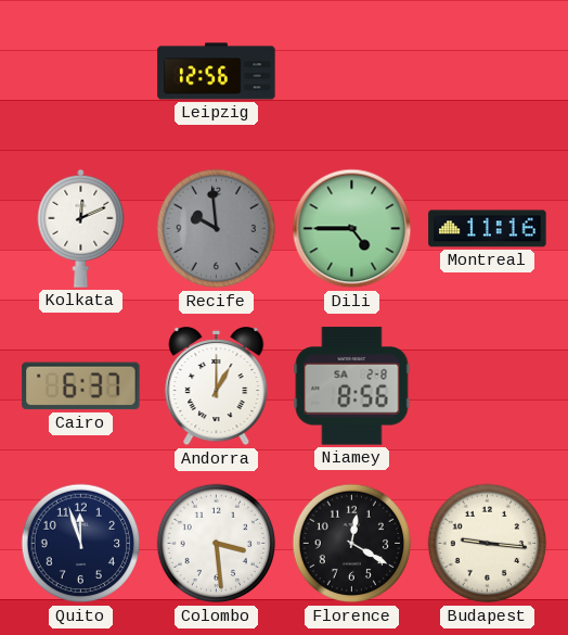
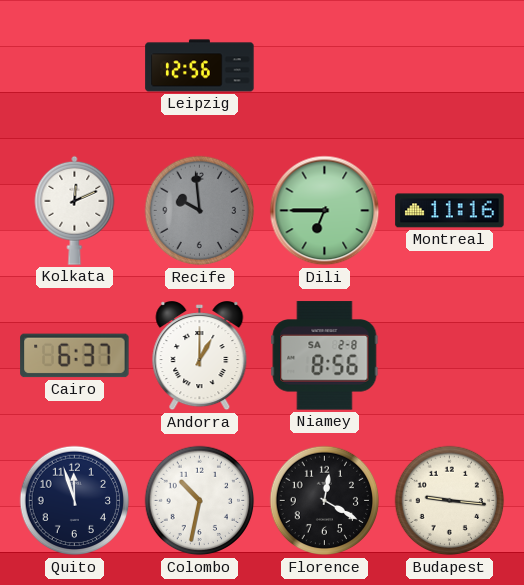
Dili: 4:45 -> 6:45 (325, 211)
Colombo: 3:29 -> 10:32 (200, 501)
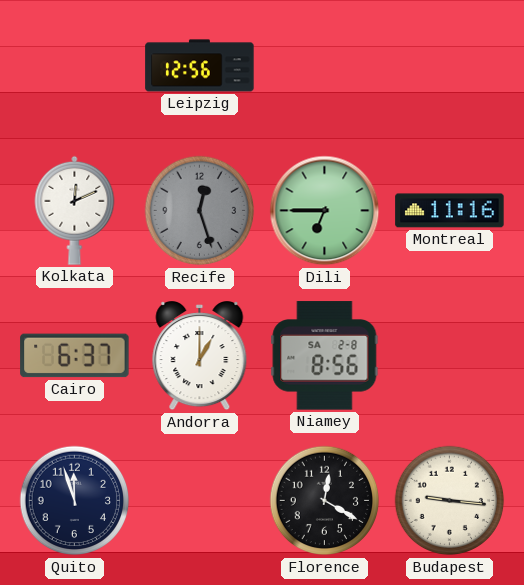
Recife: 9:59 -> 12:27 (200, 211)
Colombo: 10:32 -> none (200, 501)
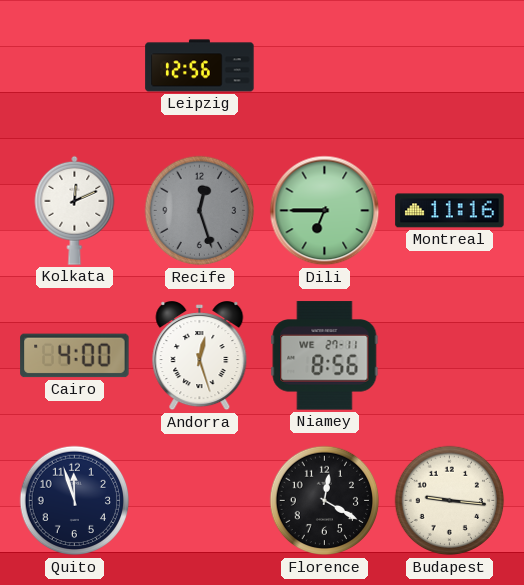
Cairo: 6:37 -> 4:00 (75, 356)
Andorra: 1:00 -> 12:27 (200, 357)
Niamey date: SA 2-8 -> WE 27-11 (325, 356)
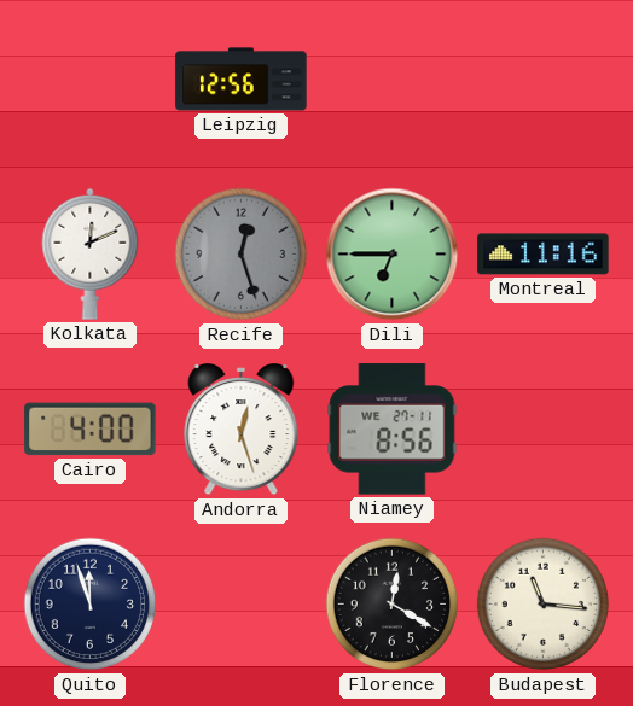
Budapest: 9:16 -> 11:16 (544, 605)
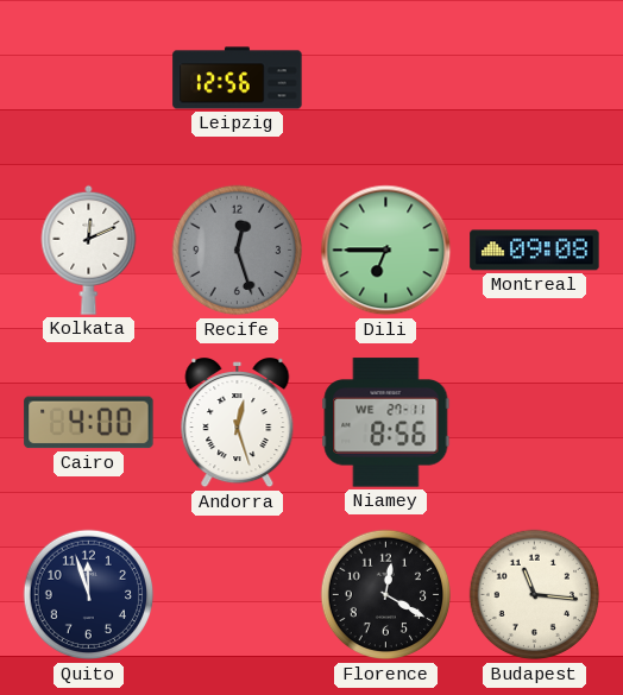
Montreal: 11:16 -> 09:08 (535, 251)
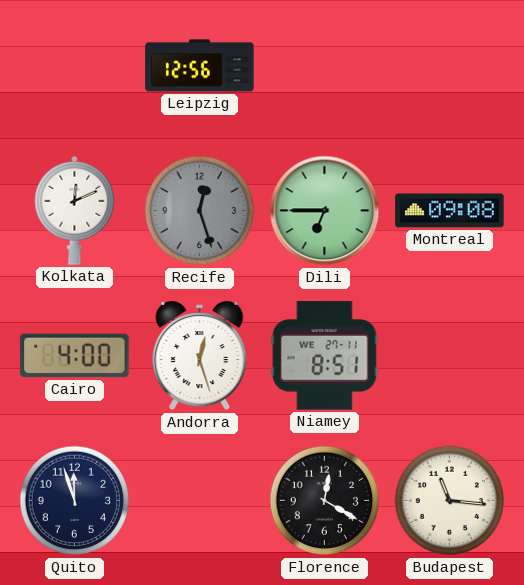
Niamey: 8:56 -> 8:51 (325, 356)
